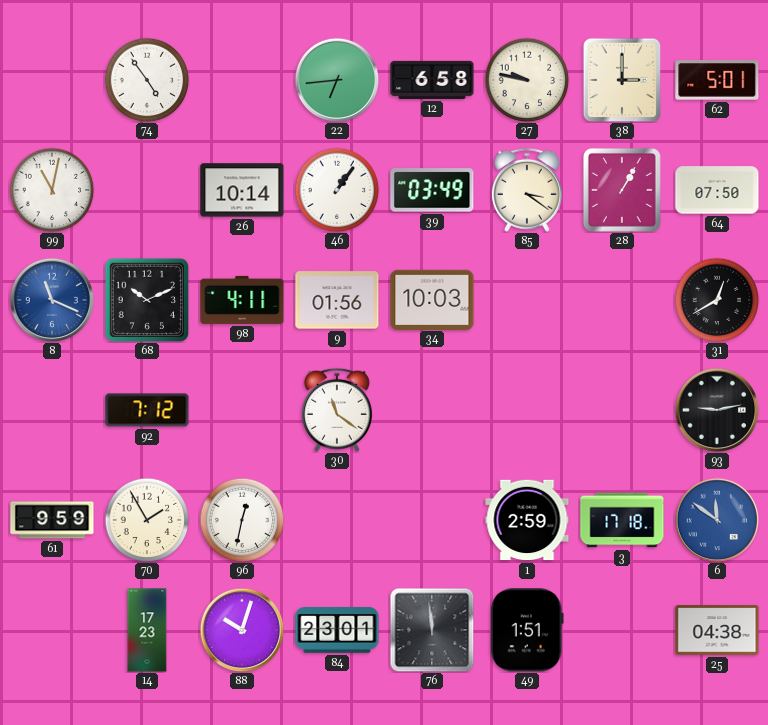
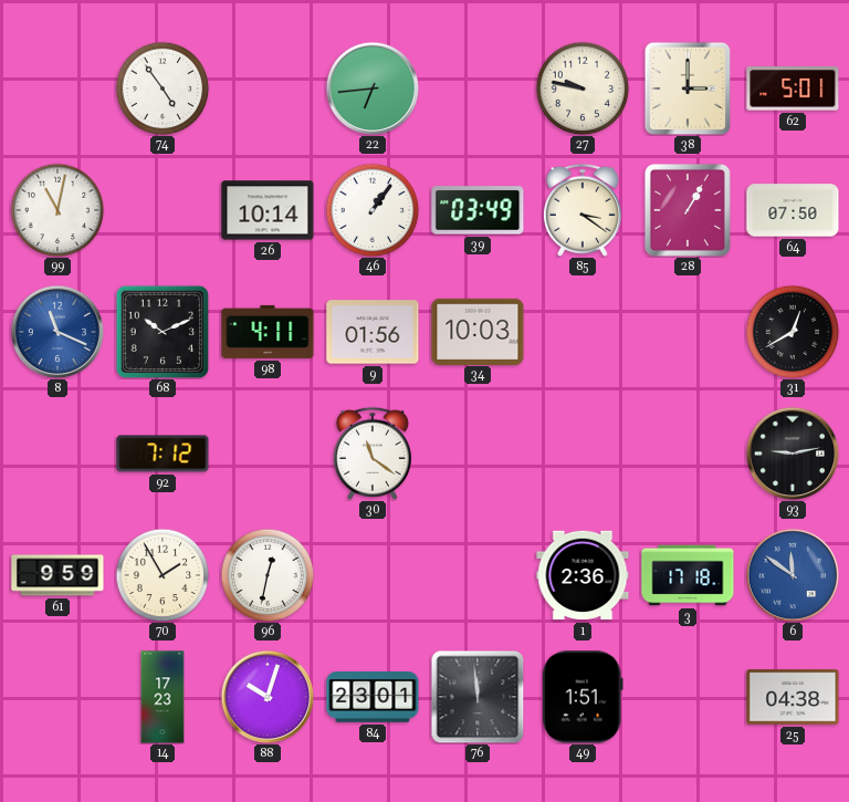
12: 6:58 -> none (432, 80)
1: 2:59 -> 2:36 (583, 575)
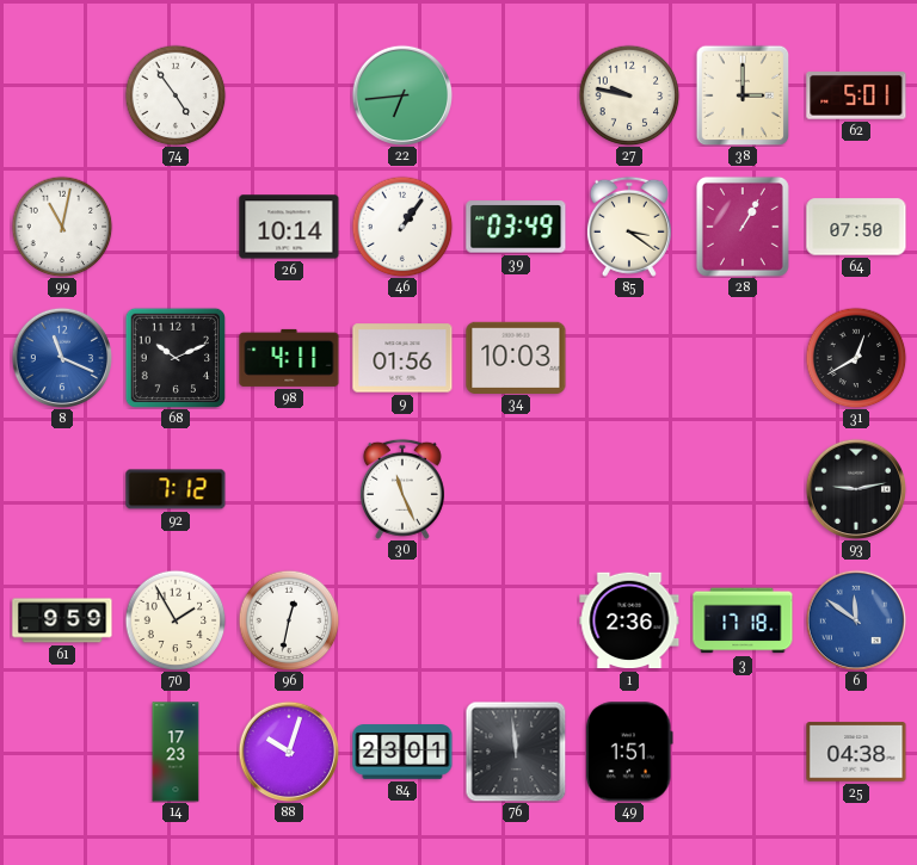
30: 11:21 -> 11:26 (402, 489)
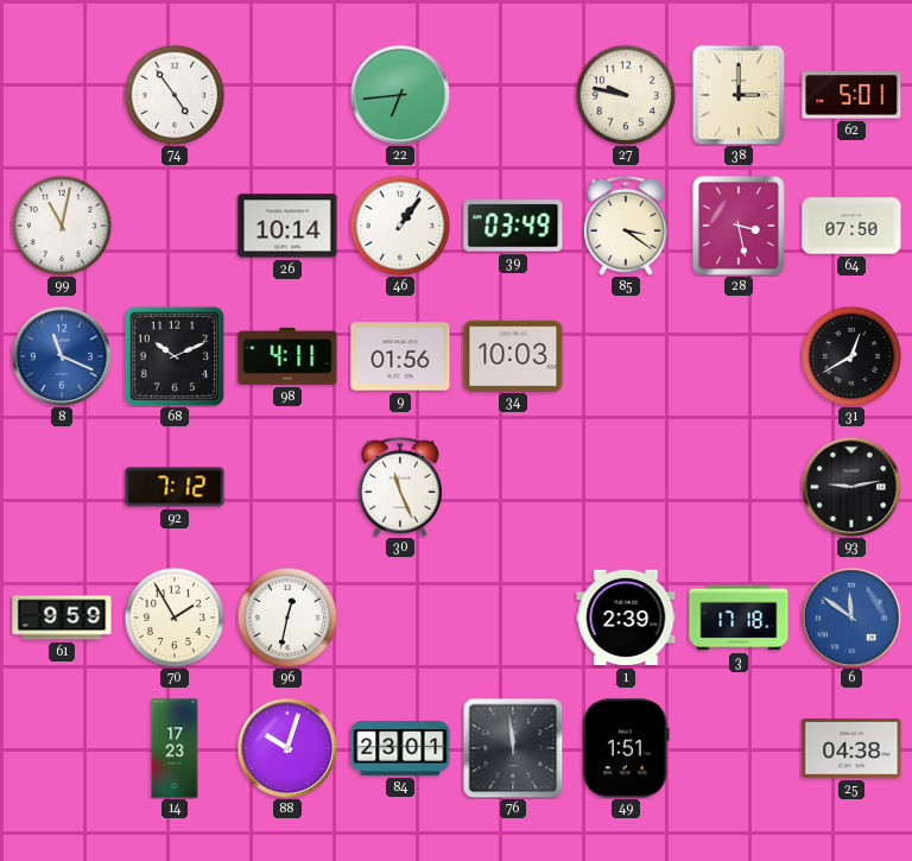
28: 1:05 -> 3:28 (739, 226)
1: 2:36 -> 2:39 (626, 618)
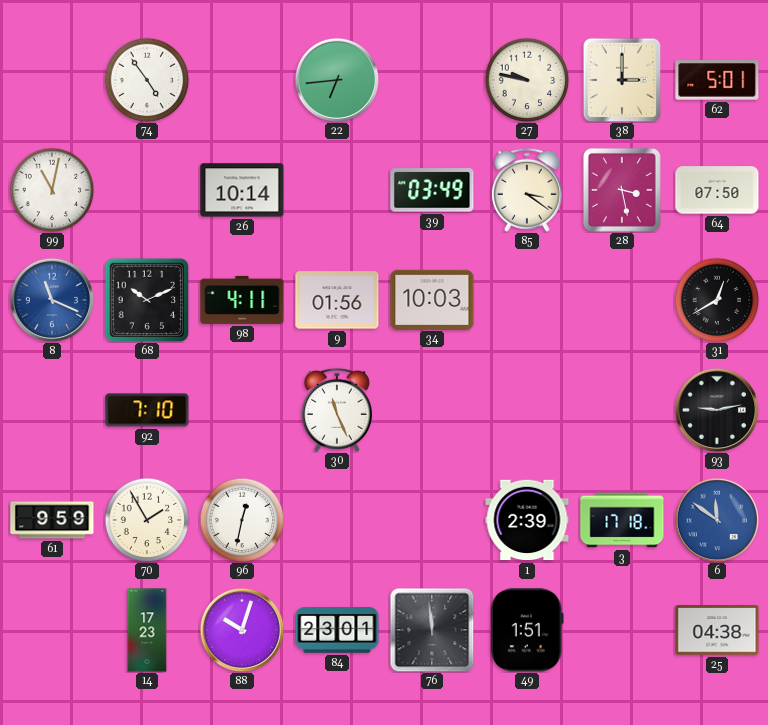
46: 1:06 -> none (400, 226)
92: 7:12 -> 7:10 (147, 410)
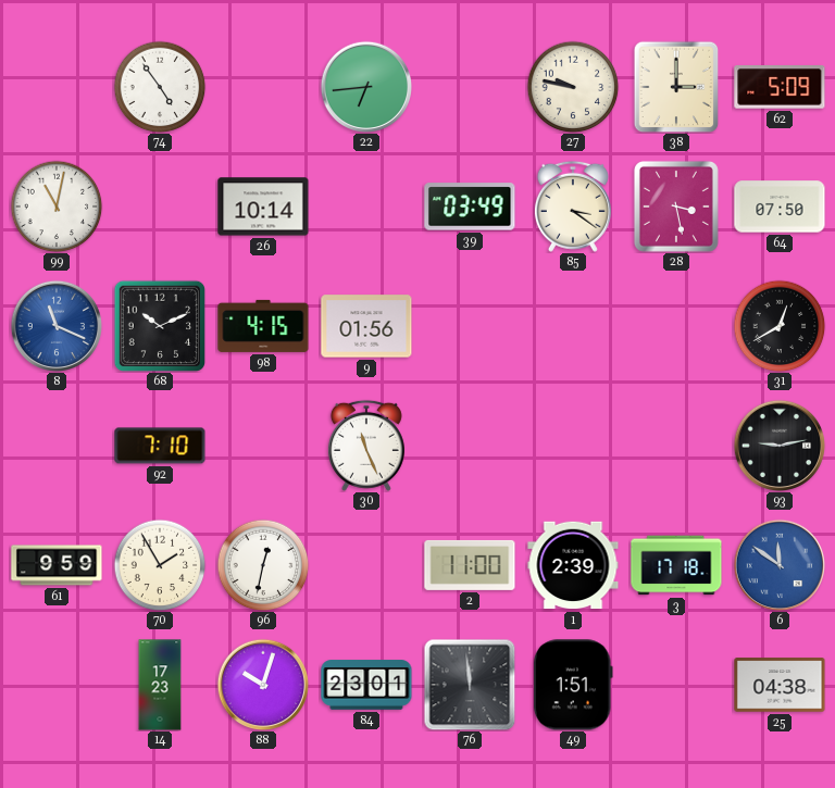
62: 5:01 -> 5:09 (780, 88)
98: 4:11 -> 4:15 (263, 326)
34: 10:03 -> none (432, 299)
2: none -> 11:00 (470, 565)
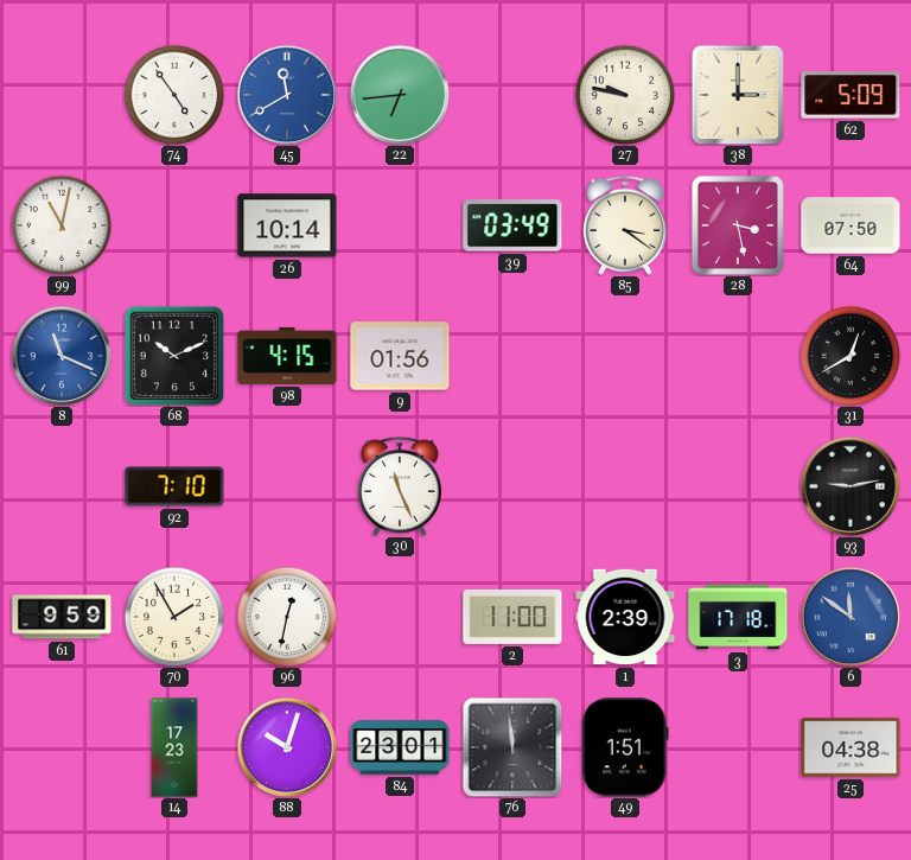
45: none -> 11:40 (287, 95)
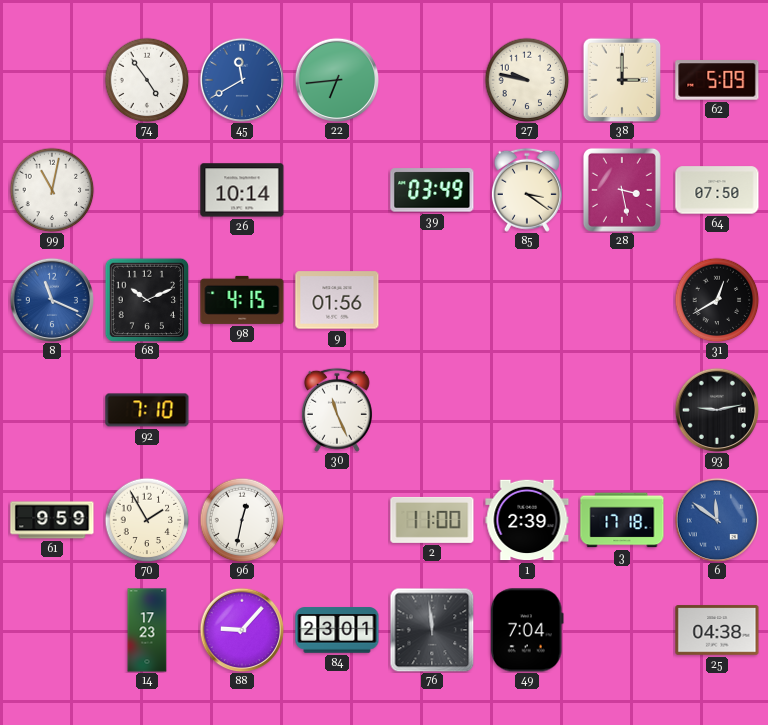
88: 10:03 -> 9:07 (242, 630)
49: 1:51 -> 7:04 (527, 630)
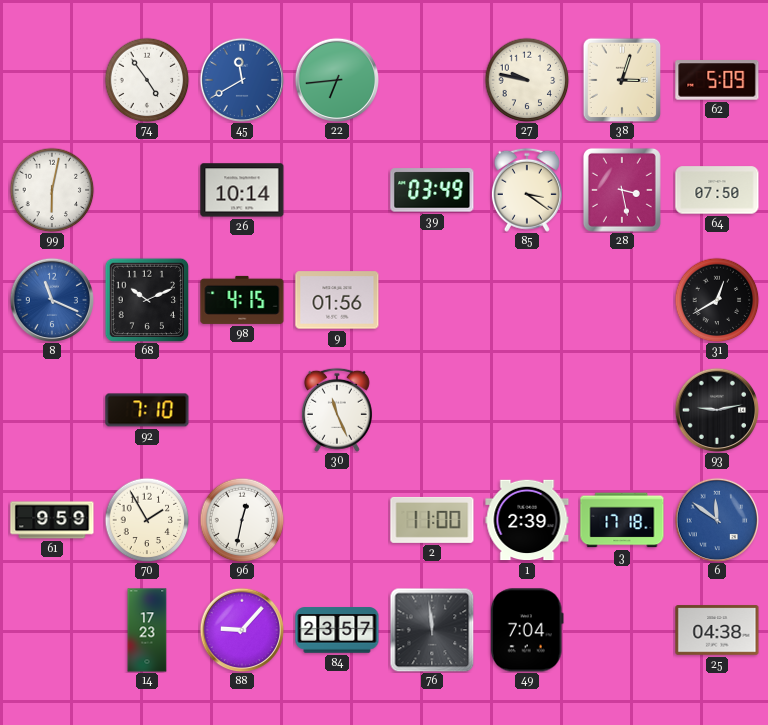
38: 3:00 -> 3:03 (622, 80)
99: 11:02 -> 6:02 (52, 190)
84: 23:01 -> 23:57 (337, 630)
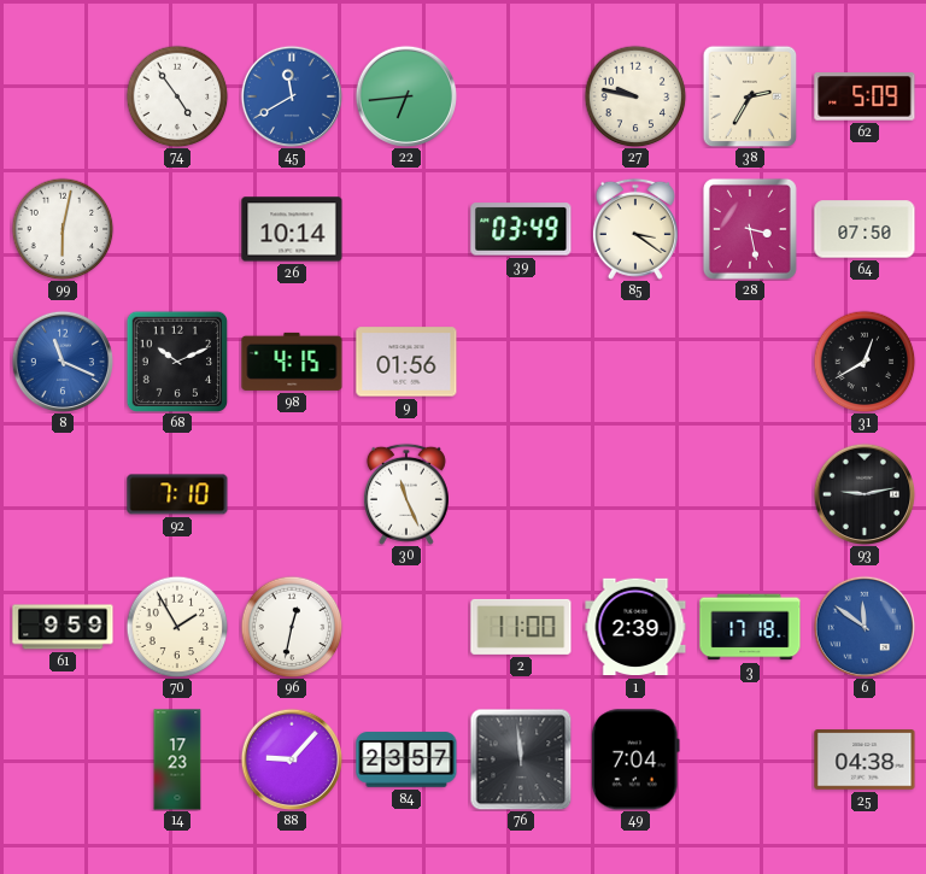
38: 3:03 -> 2:35 (750, 96)
